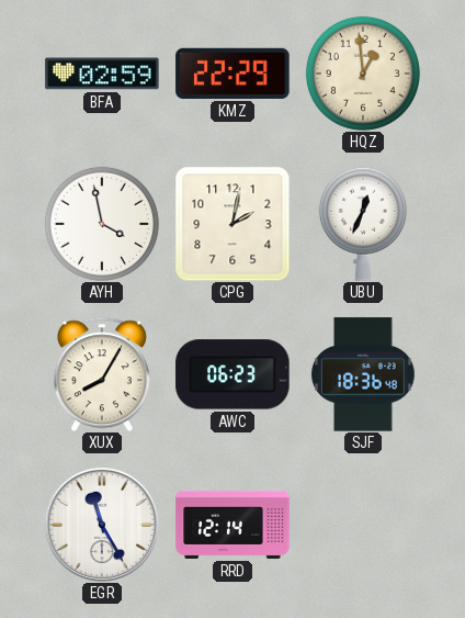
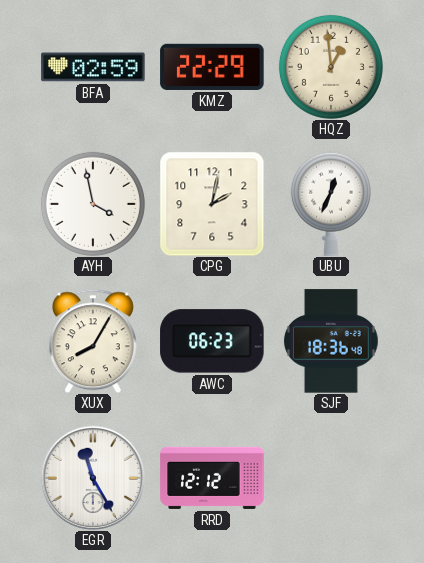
RRD: 12:14 -> 12:12 (212, 478)
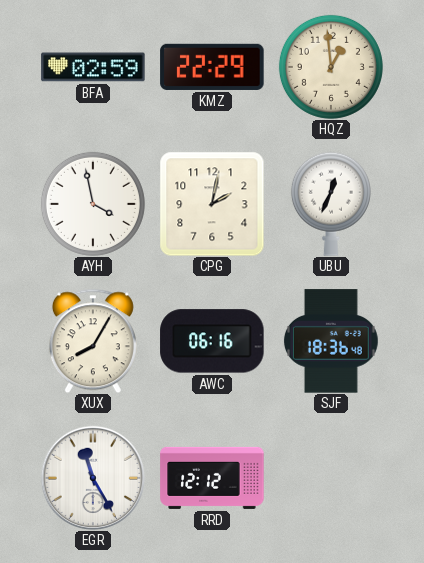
AWC: 06:23 -> 06:16 (212, 341)
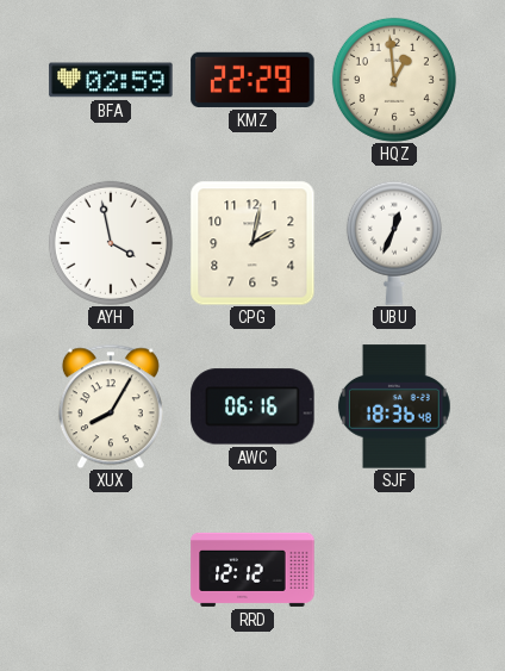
EGR: 11:25 -> none (93, 478)
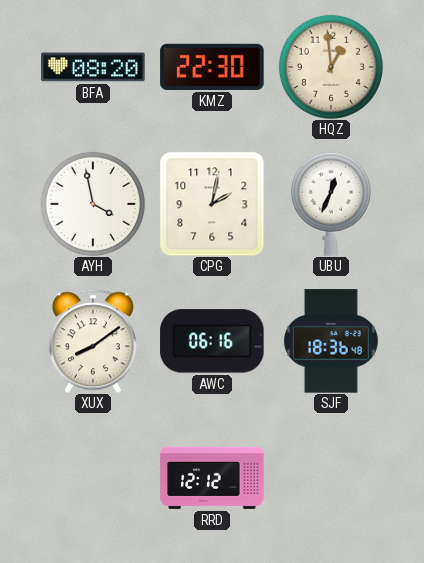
BFA: 02:59 -> 08:20 (93, 67)
KMZ: 22:29 -> 22:30 (212, 67)
XUX: 8:05 -> 8:09 (93, 341)
